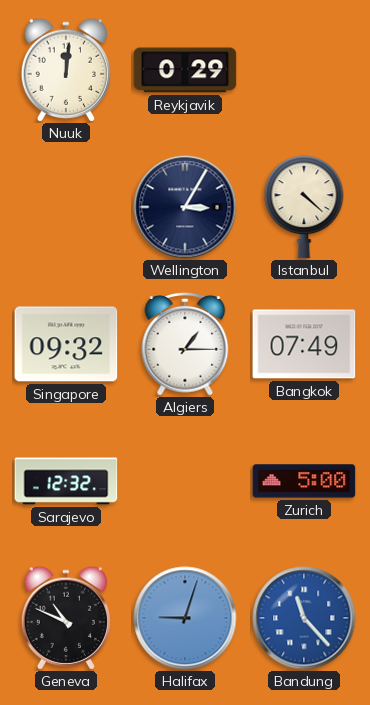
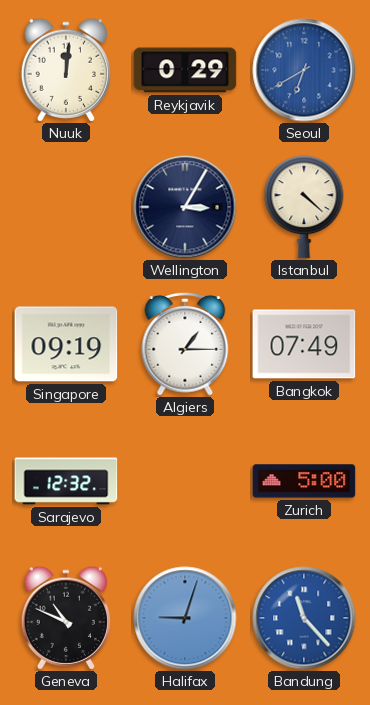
Seoul: none -> 6:40 (304, 70)
Singapore: 09:32 -> 09:19 (66, 344)
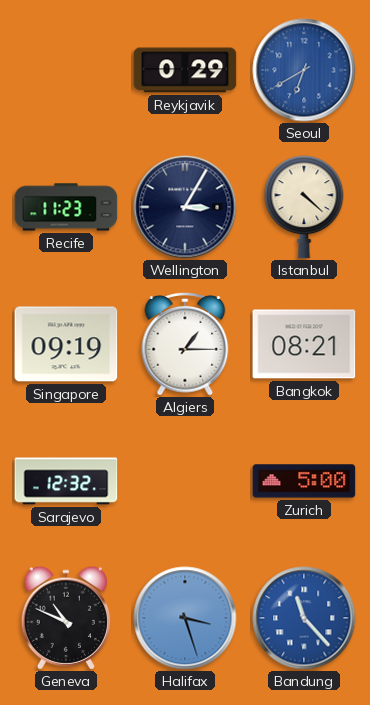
Nuuk: 12:01 -> none (66, 70)
Recife: none -> 11:23 (66, 207)
Bangkok: 07:49 -> 08:21 (304, 344)
Halifax: 9:03 -> 3:27 (185, 618)
